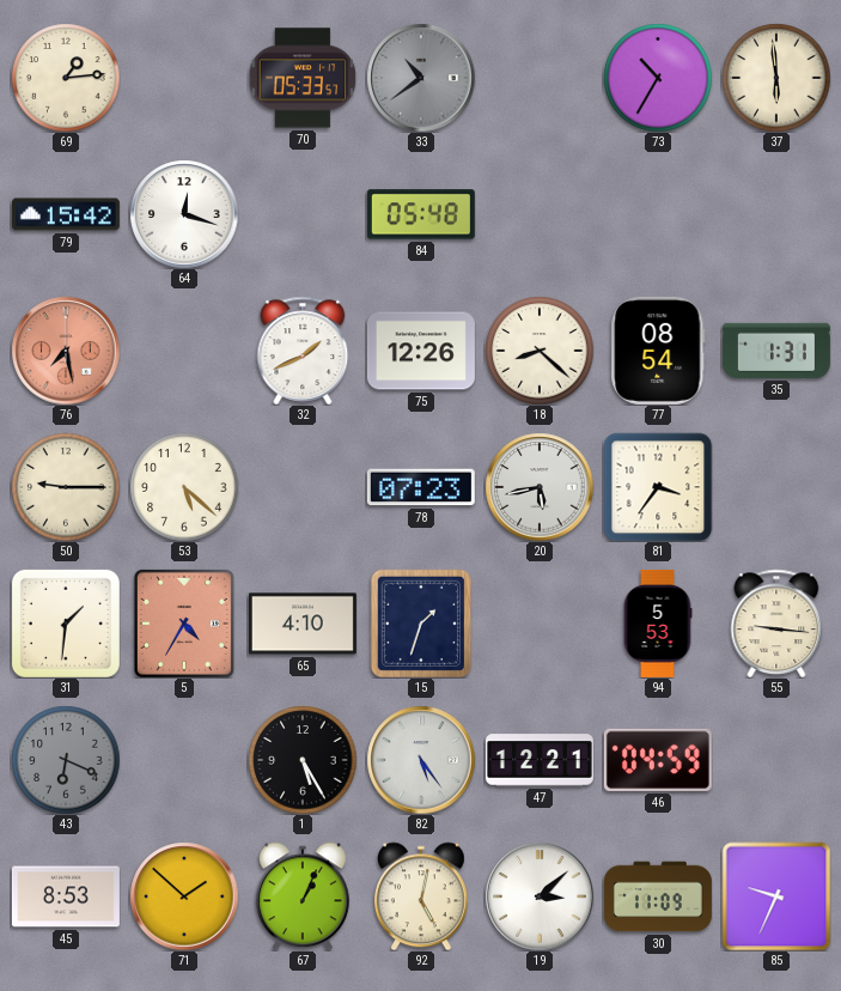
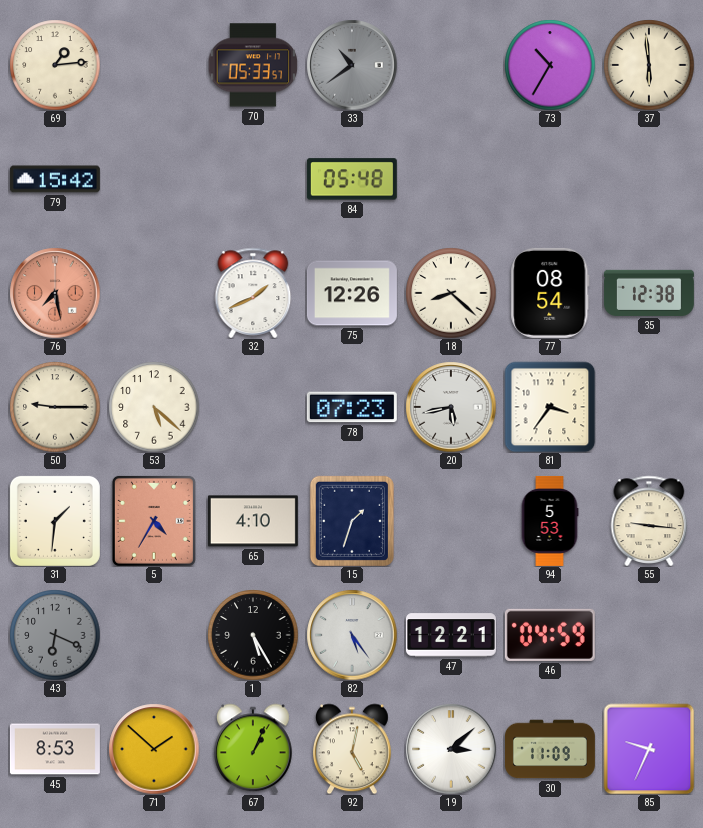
64: 12:18 -> none (184, 214)
35: 1:31 -> 12:38 (649, 293)
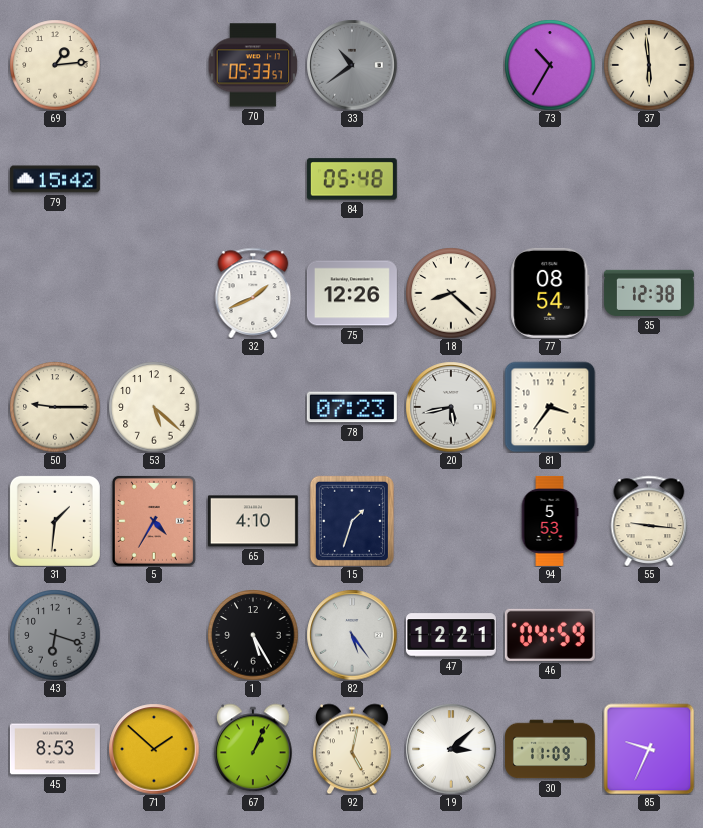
76: 7:28 -> none (55, 293)
43: 6:19 -> 6:18 (55, 635)
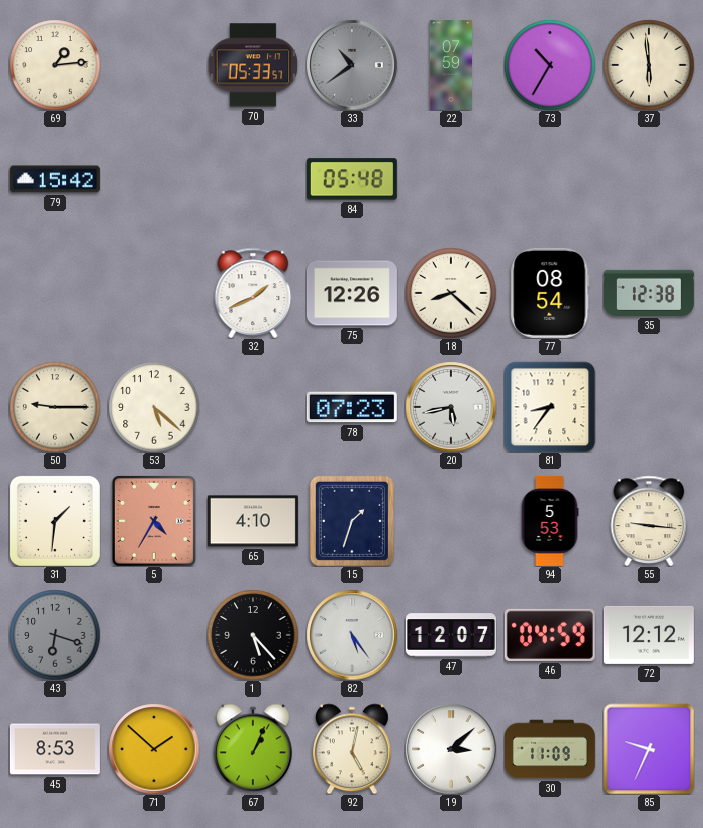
22: none -> 07:59 (451, 65)
81: 3:36 -> 8:36 (550, 407)
1: 5:25 -> 5:23 (253, 635)
47: 12:21 -> 12:07 (451, 635)
72: none -> 12:12 (649, 635)
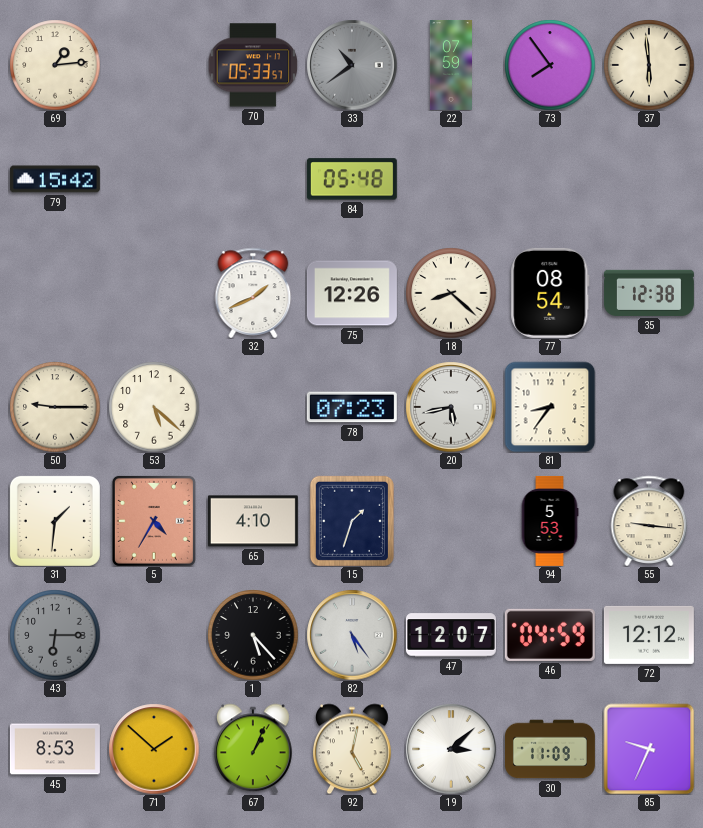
73: 10:35 -> 7:54 (550, 65)
43: 6:18 -> 6:15 (55, 635)
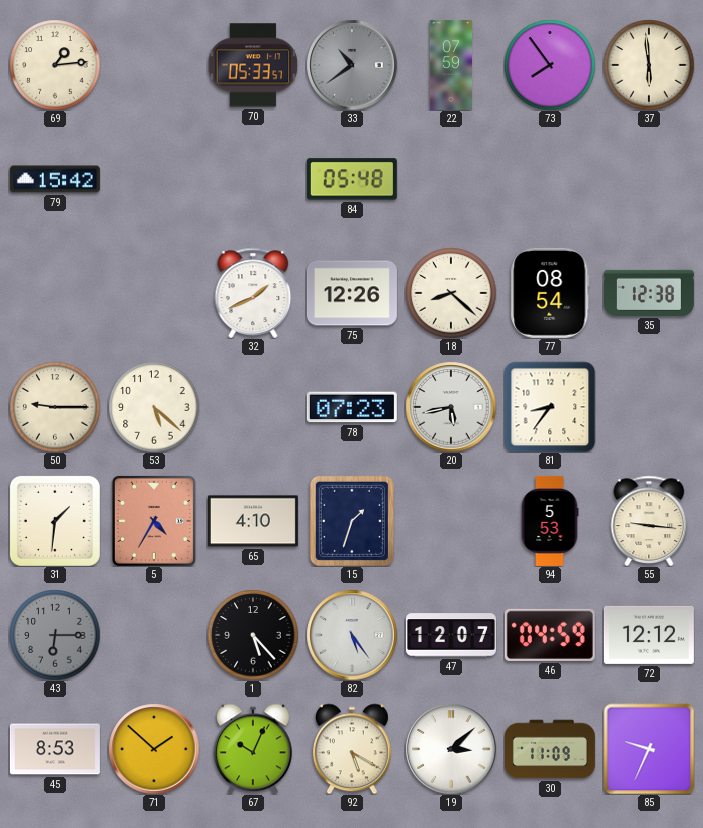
67: 1:04 -> 10:04 (253, 749)
92: 5:02 -> 5:20 (352, 749)
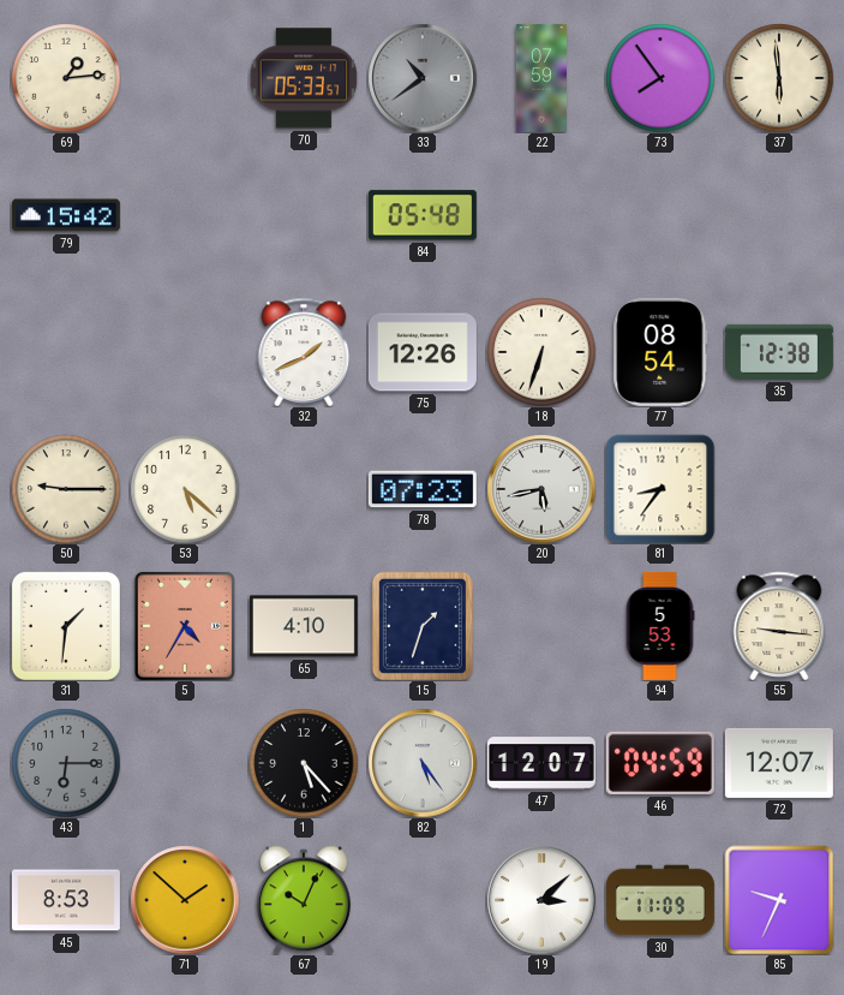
18: 8:22 -> 6:33 (541, 352)
72: 12:12 -> 12:07 (779, 763)
92: 5:20 -> none (352, 749)
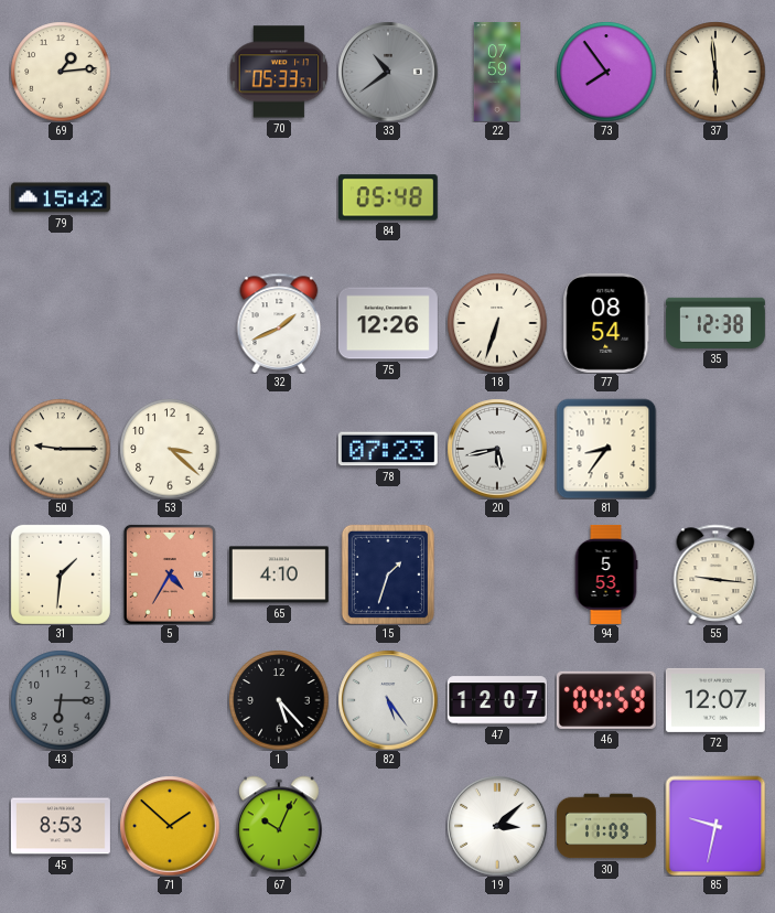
53: 5:22 -> 3:22 (170, 449)
85: 9:34 -> 9:32 (715, 826)
